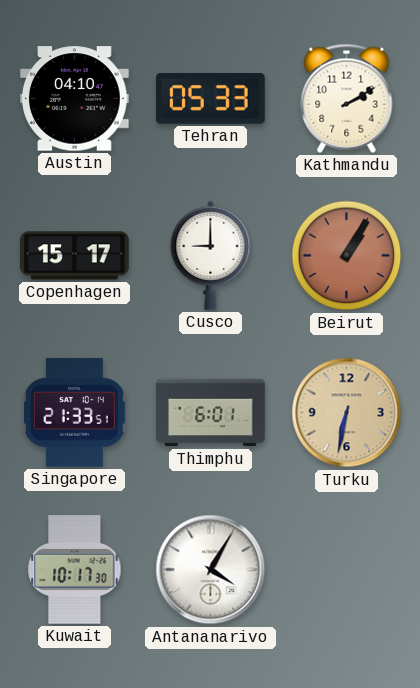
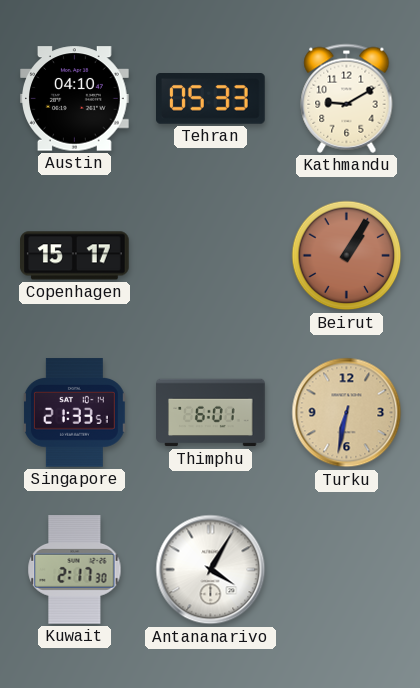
Kathmandu: 2:10 -> 9:10 (347, 98)
Cusco: 9:00 -> none (211, 255)
Kuwait: 10:17 -> 2:17 (75, 570)
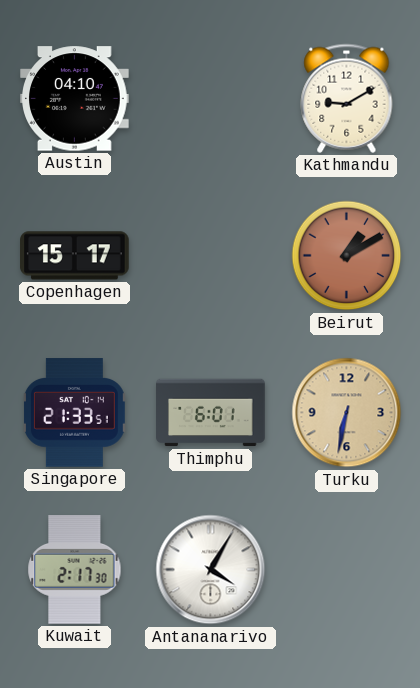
Tehran: 05:33 -> none (211, 99)
Beirut: 1:05 -> 1:10 (347, 256)
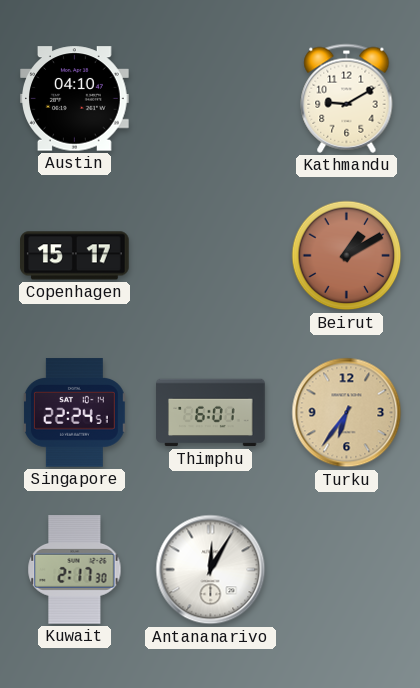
Singapore: 21:33 -> 22:24 (74, 413)
Turku: 6:32 -> 6:36 (347, 413)
Antananarivo: 4:05 -> 12:05 (211, 570)
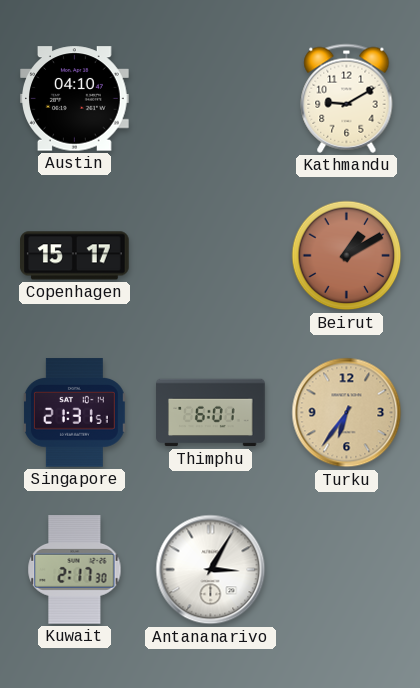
Singapore: 22:24 -> 21:31 (74, 413)
Antananarivo: 12:05 -> 3:05 (211, 570)
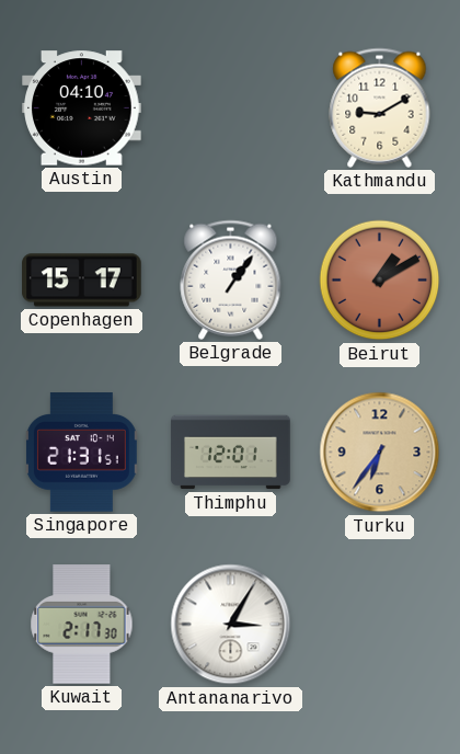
Belgrade: none -> 1:06 (231, 279)
Thimphu: 6:01 -> 12:01 (231, 453)
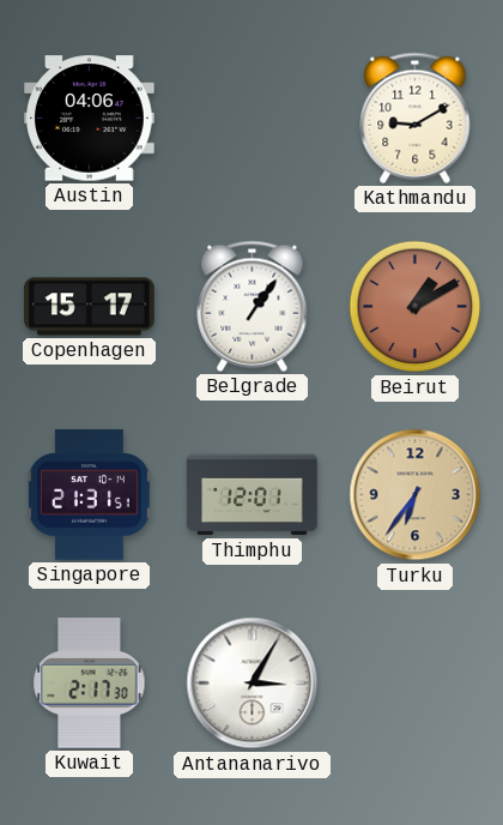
Austin: 04:10 -> 04:06 (90, 119)
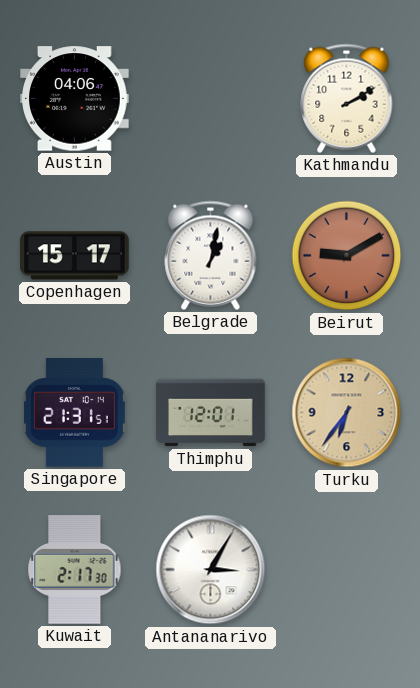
Kathmandu: 9:10 -> 2:10 (347, 98)
Belgrade: 1:06 -> 1:02 (211, 255)
Beirut: 1:10 -> 9:10 (347, 256)
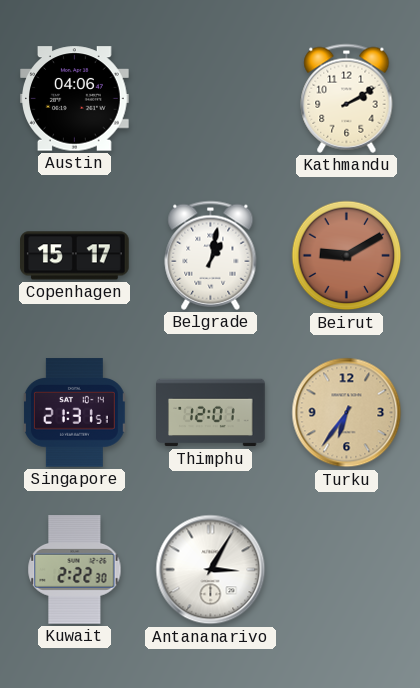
Kuwait: 2:17 -> 2:22 (75, 570)
